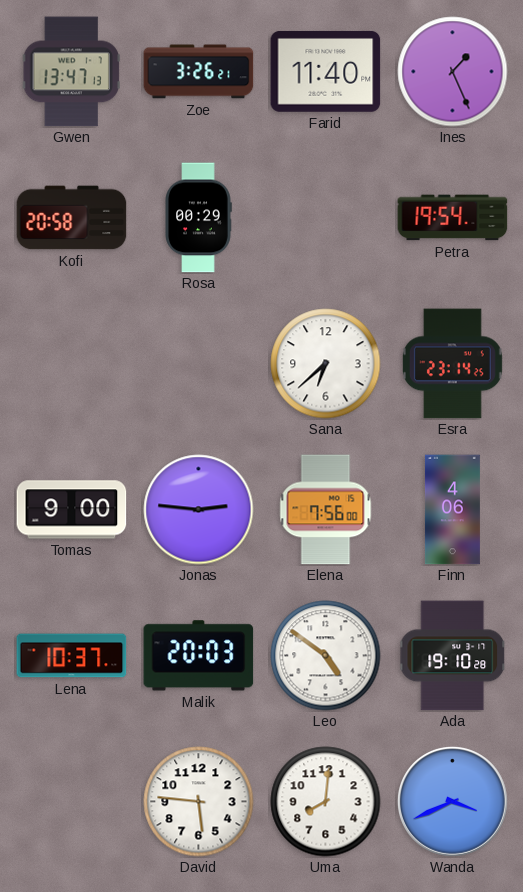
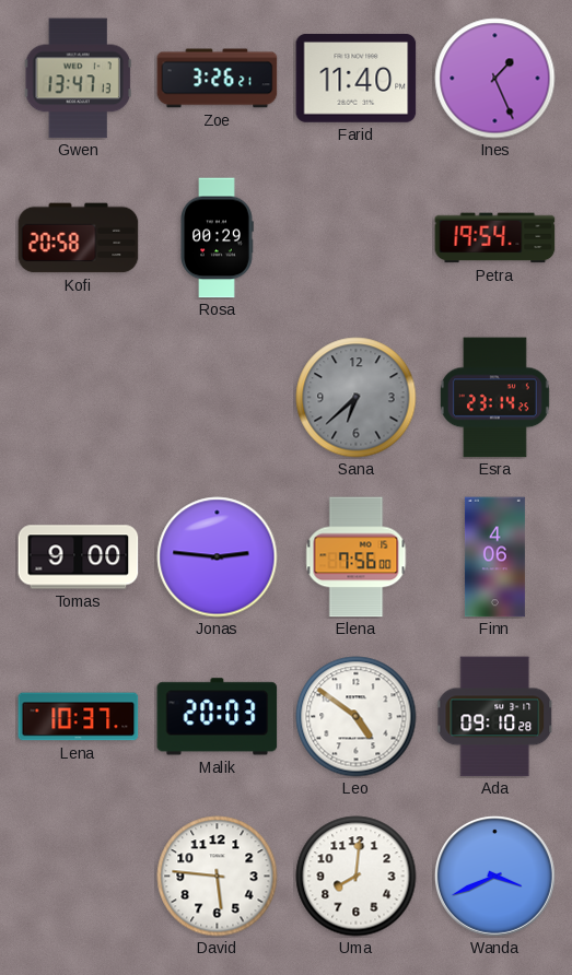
Sana dial: white -> grey (357, 398)
Ada: 19:10 -> 09:10 (495, 717)
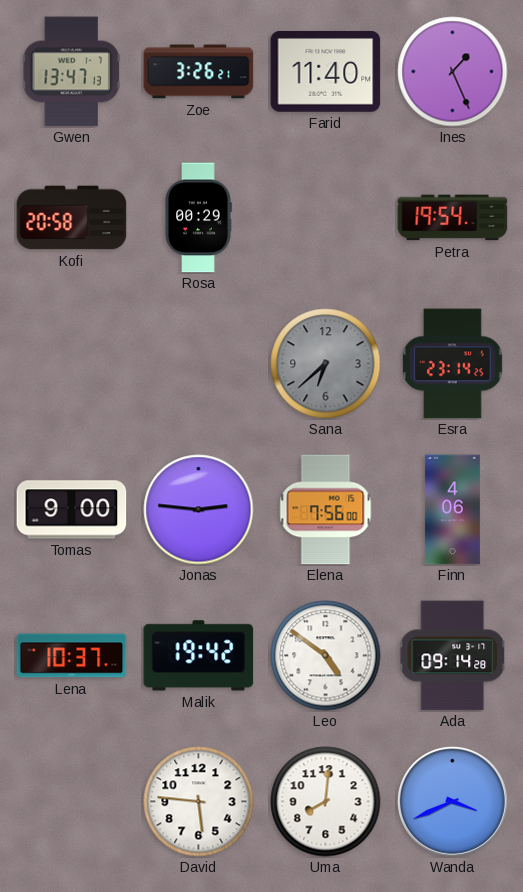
Malik: 20:03 -> 19:42 (199, 656)
Ada: 09:10 -> 09:14 (453, 656)
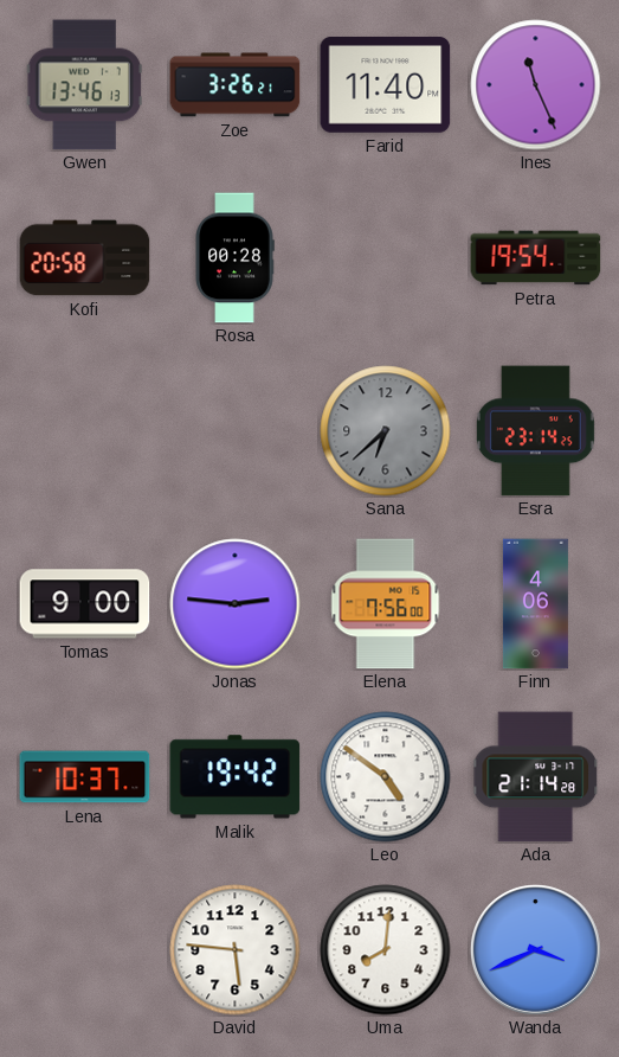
Gwen: 13:47 -> 13:46 (84, 85)
Ines: 1:26 -> 11:26 (536, 85)
Rosa: 00:29 -> 00:28 (234, 258)
Ada: 09:14 -> 21:14 (536, 777)
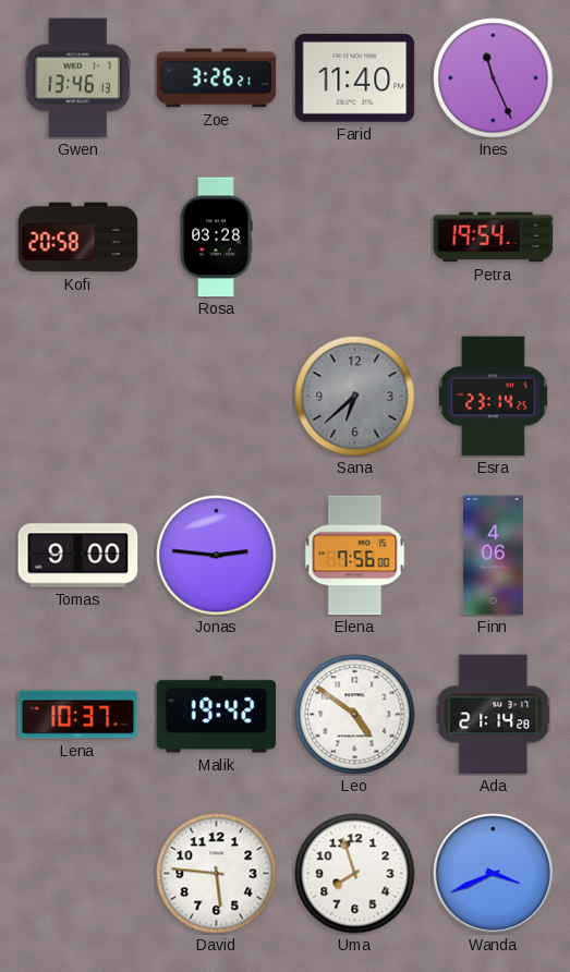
Rosa: 00:28 -> 03:28 (216, 238)
Uma: 8:01 -> 7:57 (355, 874)
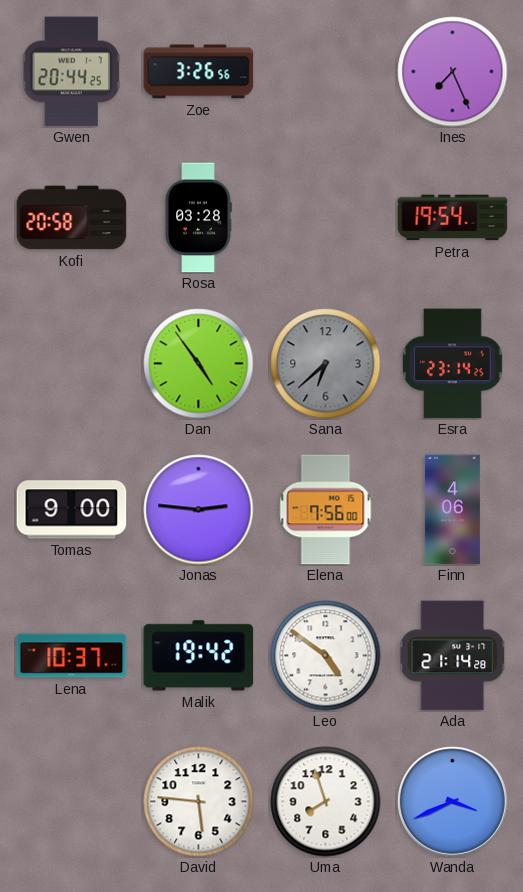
Gwen: 13:46 -> 20:44 (71, 72)
Zoe: 3:26:21 -> 3:26:56 (199, 72)
Farid: 11:40 -> none (355, 77)
Ines: 11:26 -> 7:26 (453, 72)
Dan: none -> 4:54 (199, 364)
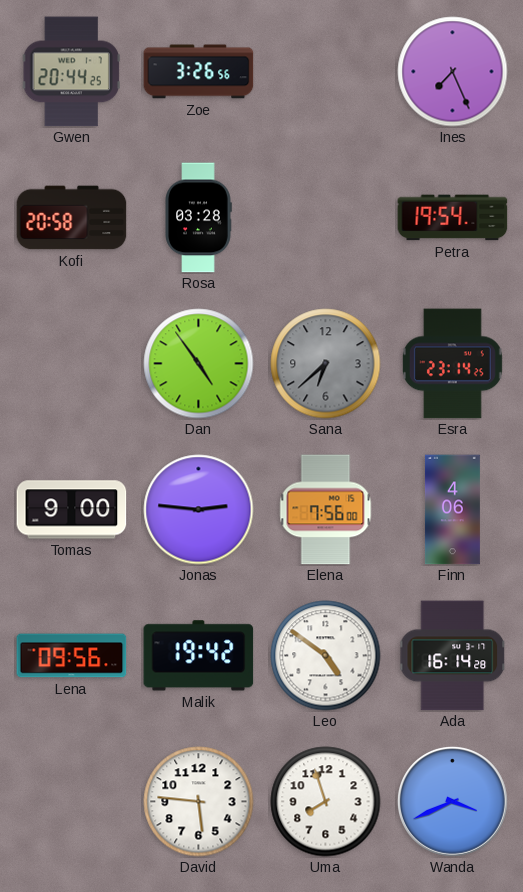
Lena: 10:37 -> 09:56 (72, 656)
Ada: 21:14 -> 16:14 (453, 656)
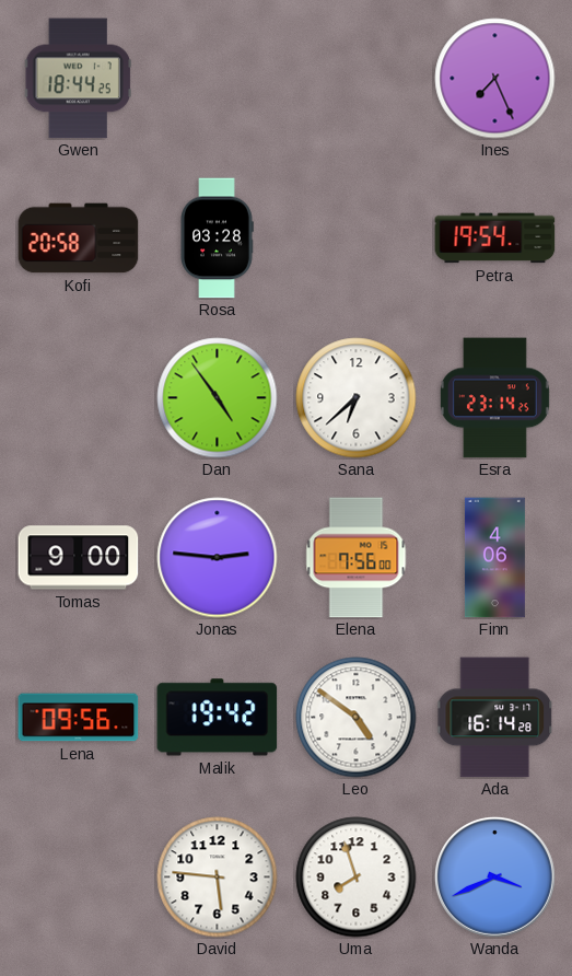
Gwen: 20:44 -> 18:44 (78, 79)
Zoe: 3:26 -> none (199, 72)
Sana dial: grey -> white (357, 398)
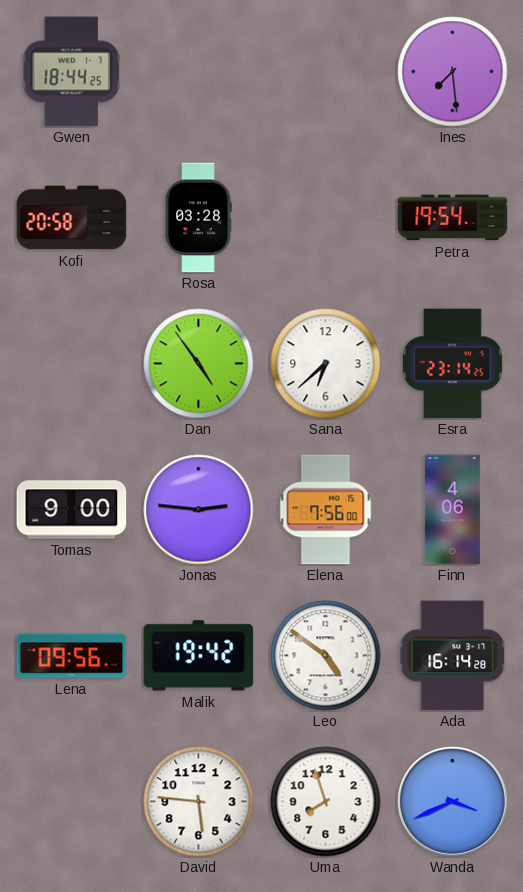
Ines: 7:26 -> 7:29 (453, 72)
